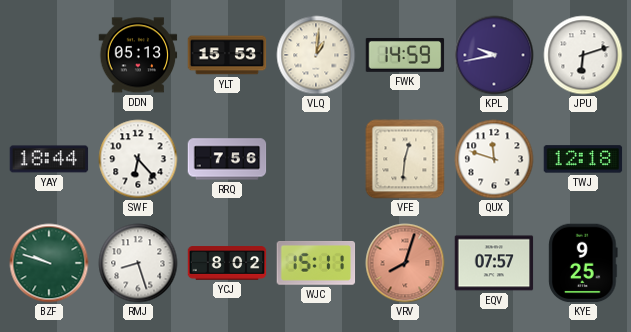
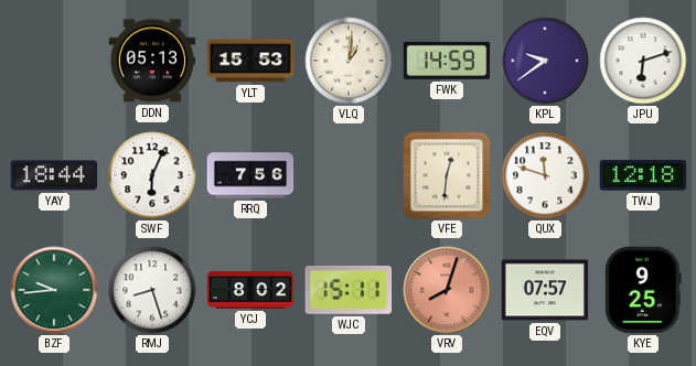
KPL: 9:43 -> 9:39 (545, 61)
SWF: 6:23 -> 6:04 (152, 175)
BZF: 9:48 -> 9:44 (54, 290)
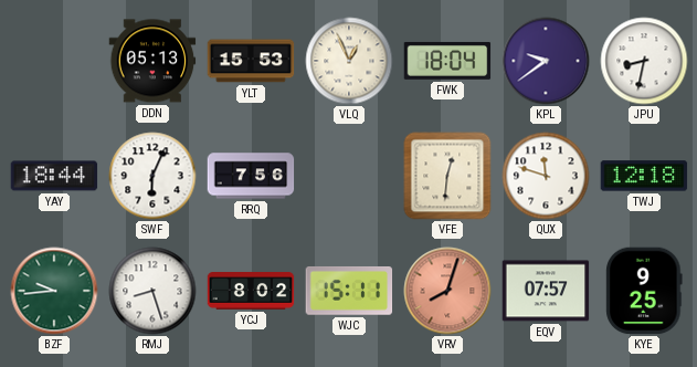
VLQ: 1:01 -> 12:56 (349, 61)
FWK: 14:59 -> 18:04 (447, 61)
JPU: 6:12 -> 8:32 (644, 61)
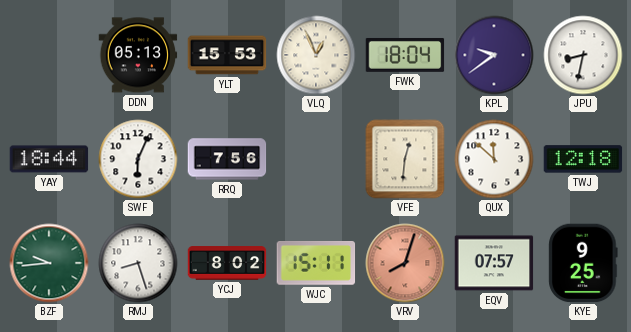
QUX: 11:48 -> 11:52 (494, 159)
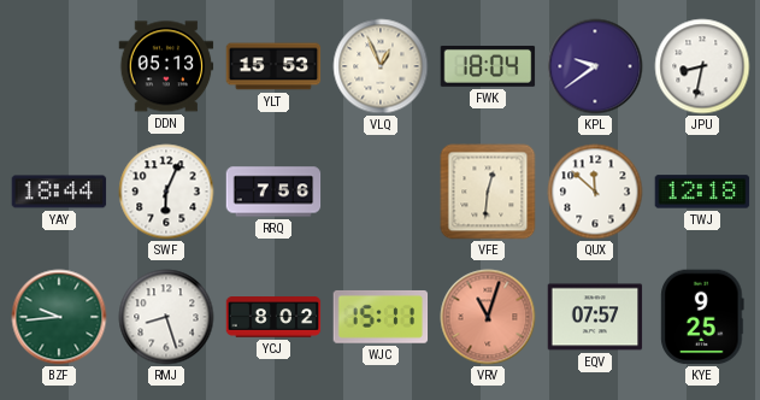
VRV: 8:03 -> 11:03 (488, 317)
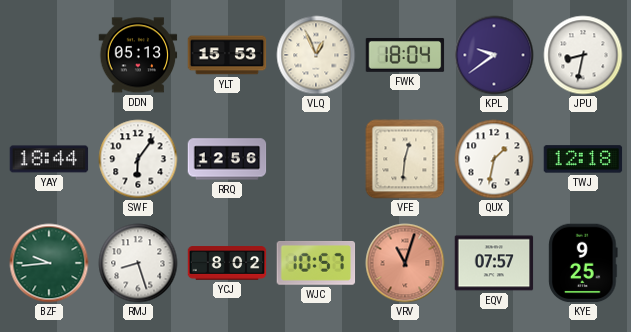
SWF: 6:04 -> 6:06 (138, 159)
RRQ: 7:56 -> 12:56 (227, 159)
QUX: 11:52 -> 1:32 (494, 159)
WJC: 15:11 -> 10:57 (316, 263)
